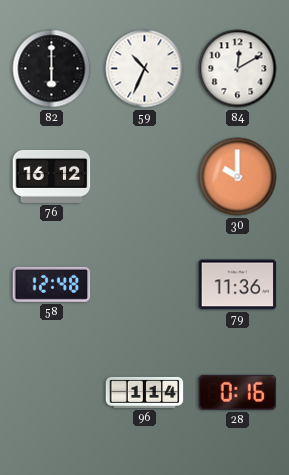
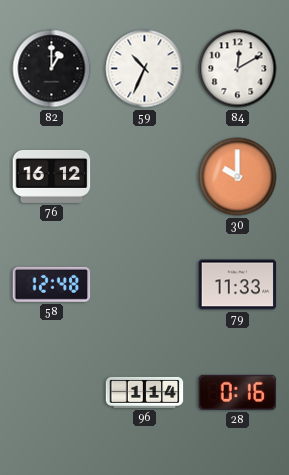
82: 6:00 -> 1:00 (52, 69)
79: 11:36 -> 11:33 (238, 285)
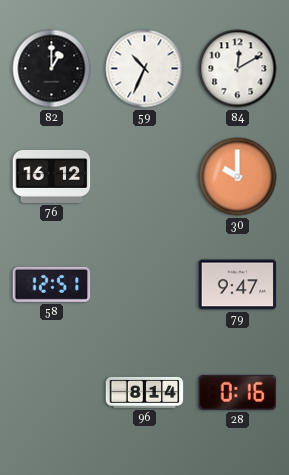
58: 12:48 -> 12:51 (52, 284)
79: 11:33 -> 9:47 (238, 285)
96: 1:14 -> 8:14 (145, 392)
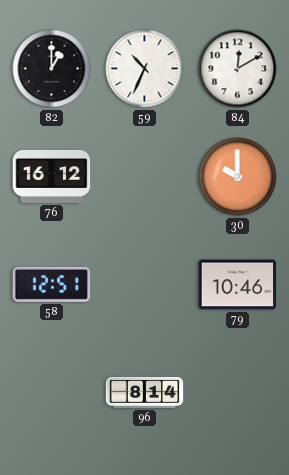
79: 9:47 -> 10:46 (238, 285)
28: 0:16 -> none (238, 392)
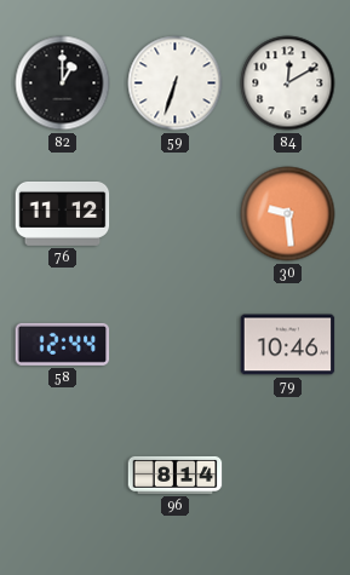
59: 10:34 -> 6:33 (176, 84)
76: 16:12 -> 11:12 (63, 213)
30: 10:00 -> 9:29 (288, 214)
58: 12:51 -> 12:44 (63, 344)
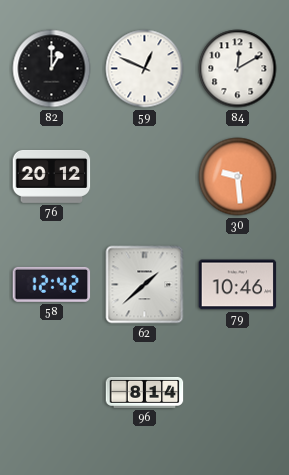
59: 6:33 -> 12:49 (145, 69)
76: 11:12 -> 20:12 (52, 176)
58: 12:44 -> 12:42 (52, 284)
62: none -> 1:38 (145, 285)
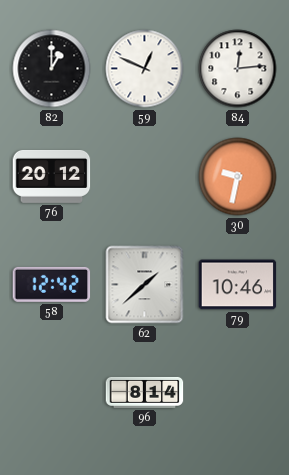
84: 12:10 -> 12:14 (238, 69)
30: 9:29 -> 9:32 (238, 177)
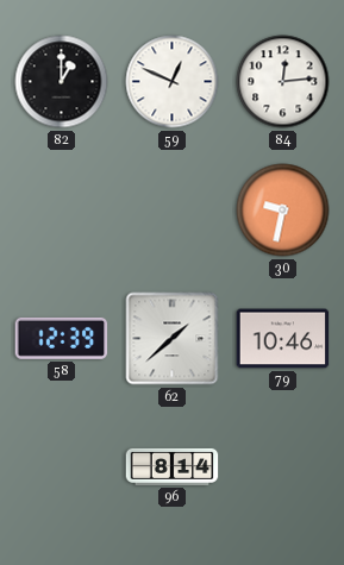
76: 20:12 -> none (52, 176)
58: 12:42 -> 12:39 (62, 338)
